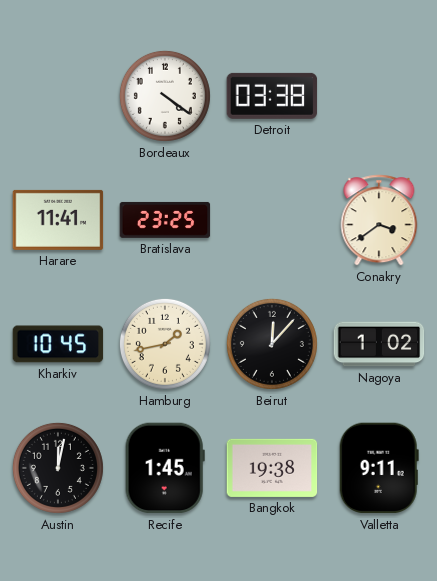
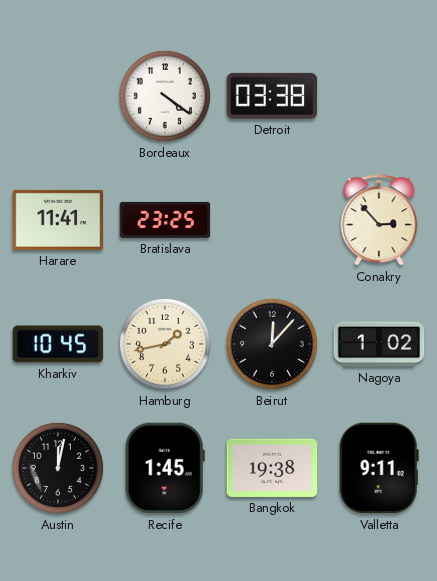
Conakry: 3:39 -> 2:53 (379, 220)
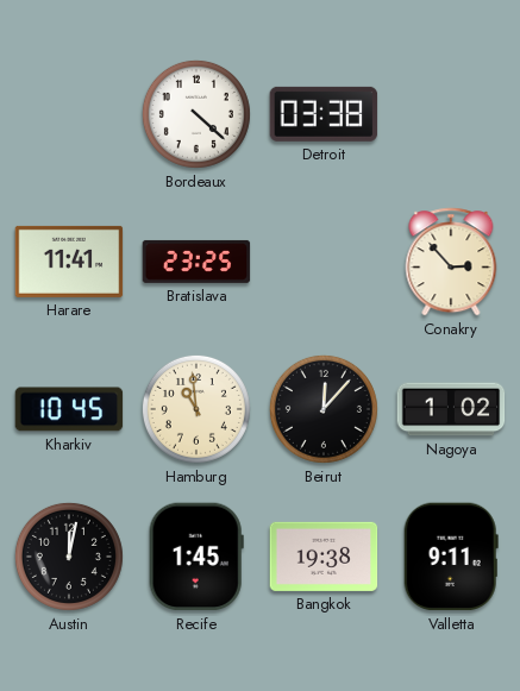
Bordeaux: 4:21 -> 4:22 (196, 114)
Hamburg: 1:43 -> 10:59 (196, 409)
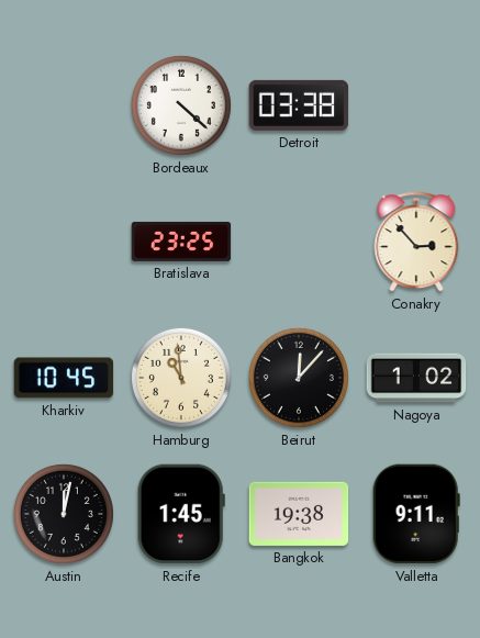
Harare: 11:41 -> none (69, 262)
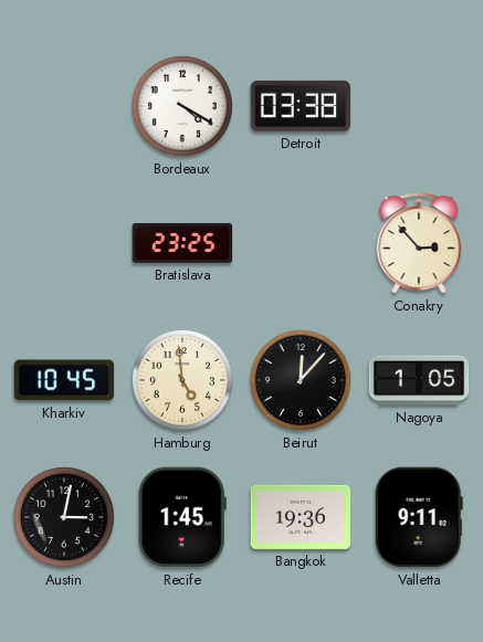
Bordeaux: 4:22 -> 4:20 (182, 106)
Hamburg: 10:59 -> 4:59 (182, 380)
Nagoya: 1:02 -> 1:05 (419, 380)
Austin: 12:02 -> 3:02 (64, 517)
Bangkok: 19:38 -> 19:36 (301, 517)
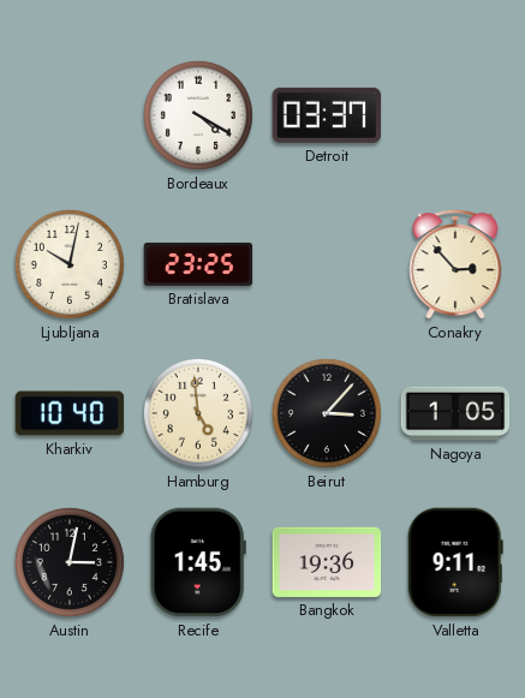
Detroit: 03:38 -> 03:37 (327, 115)
Ljubljana: none -> 10:02 (70, 264)
Kharkiv: 10:45 -> 10:40 (70, 413)
Beirut: 12:07 -> 3:07 (327, 413)
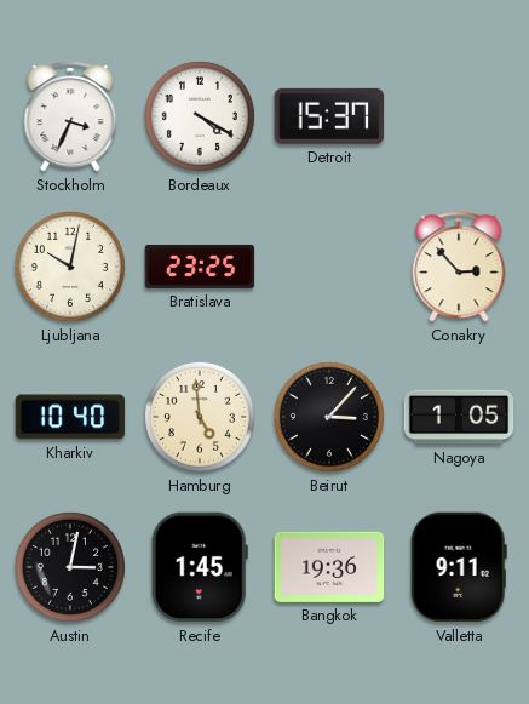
Stockholm: none -> 3:34 (70, 116)
Detroit: 03:37 -> 15:37 (329, 116)
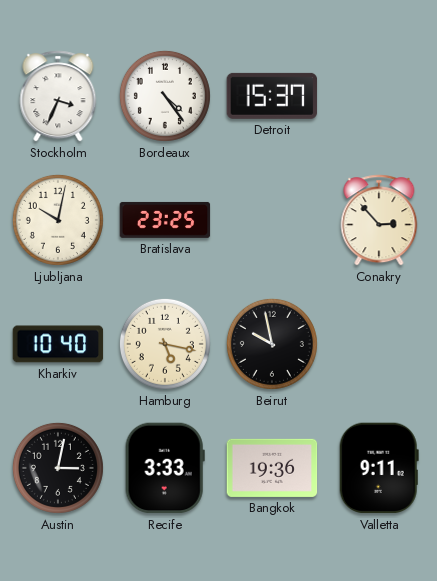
Bordeaux: 4:20 -> 4:24 (165, 96)
Hamburg: 4:59 -> 5:17 (165, 344)
Beirut: 3:07 -> 9:58 (272, 344)
Nagoya: 1:05 -> none (459, 417)
Recife: 1:45 -> 3:33 (165, 468)
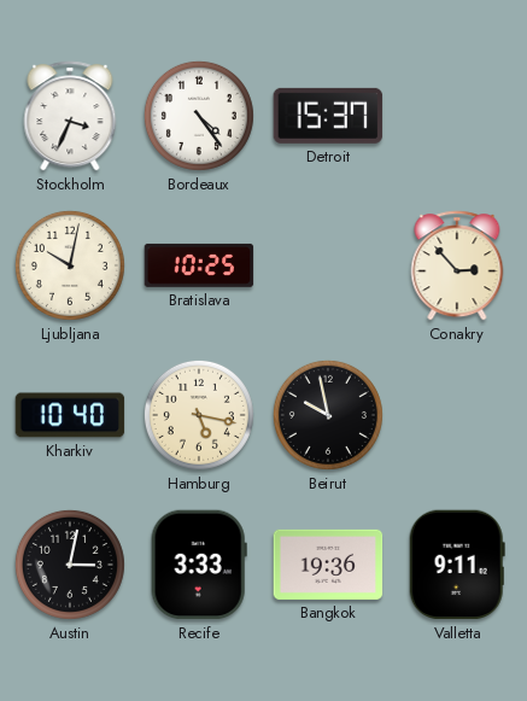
Bratislava: 23:25 -> 10:25 (199, 265)
